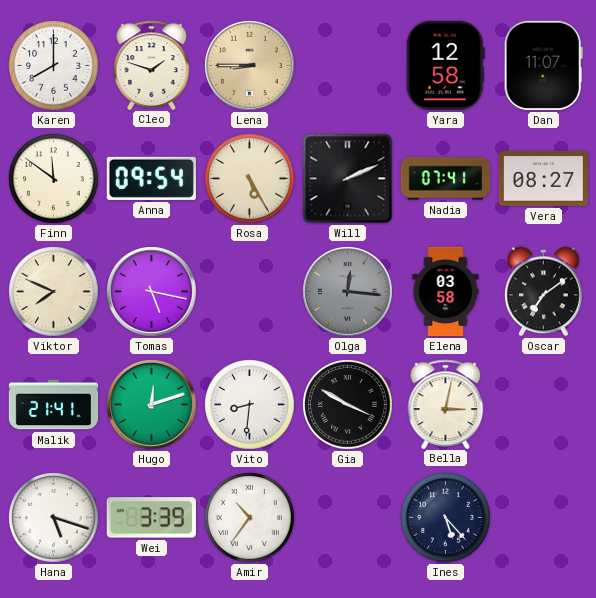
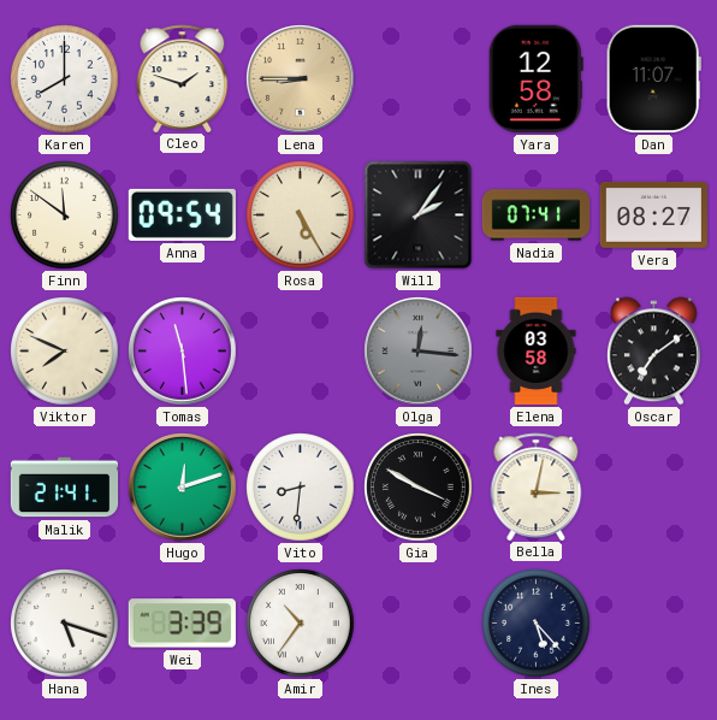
Will: 2:11 -> 2:06 (419, 216)
Tomas: 5:17 -> 11:29 (183, 352)
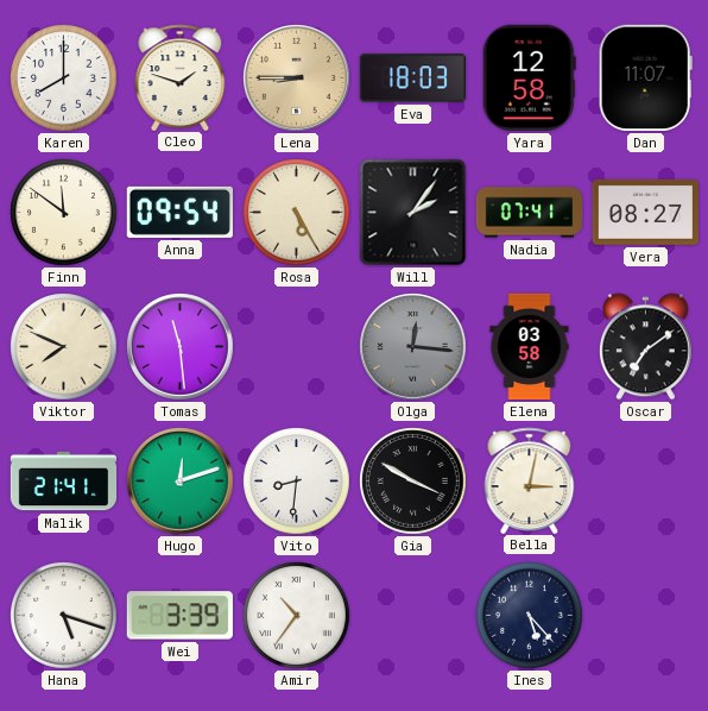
Eva: none -> 18:03 (412, 78)
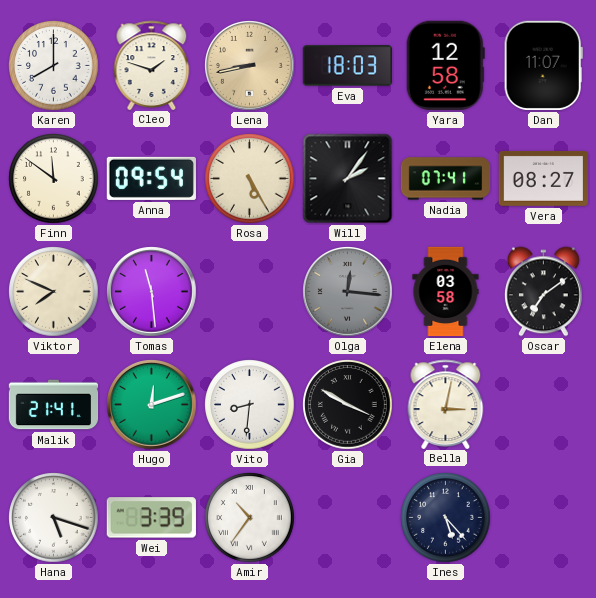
Lena: 8:45 -> 8:43 (250, 66)
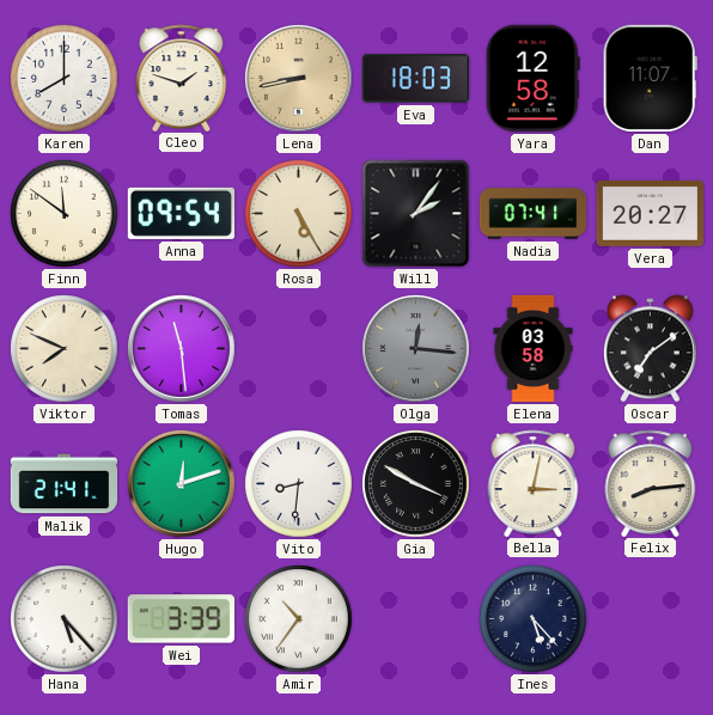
Vera: 08:27 -> 20:27 (650, 213)
Felix: none -> 8:14 (651, 483)
Hana: 5:18 -> 5:23 (65, 619)
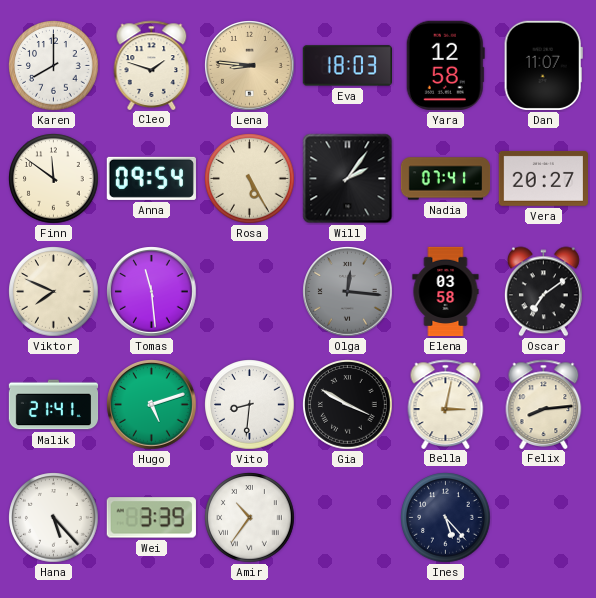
Lena: 8:43 -> 8:46 (250, 66)
Hugo: 12:12 -> 5:12 (152, 405)
